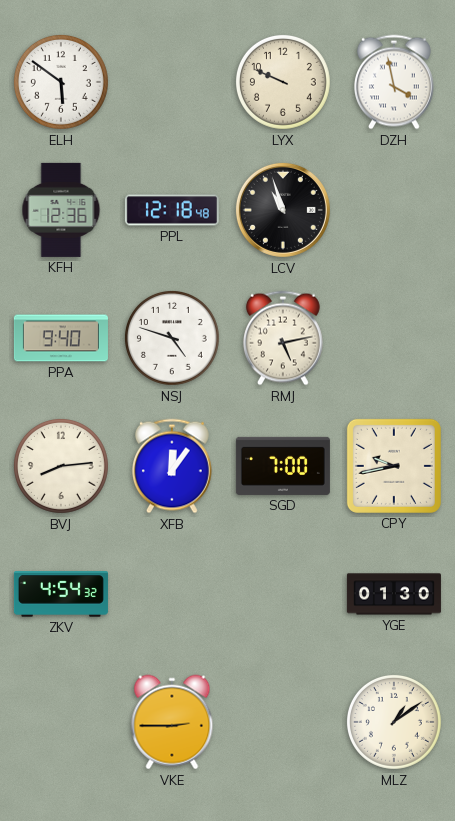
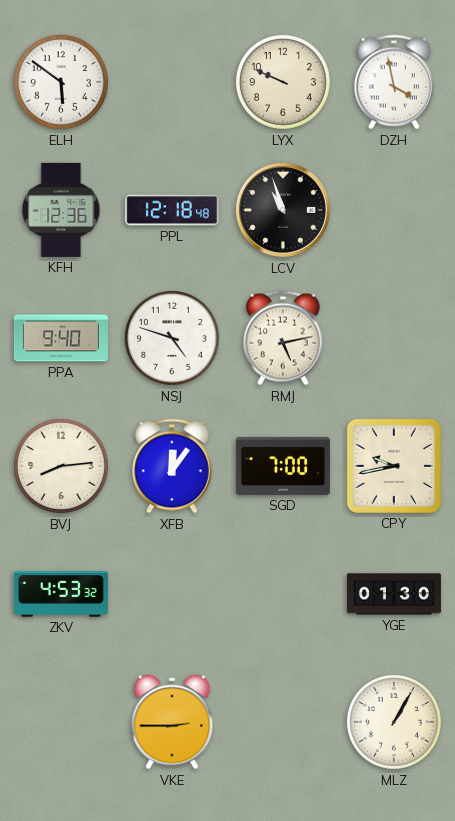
ZKV: 4:54 -> 4:53 (61, 594)
MLZ: 1:09 -> 1:05 (394, 722)
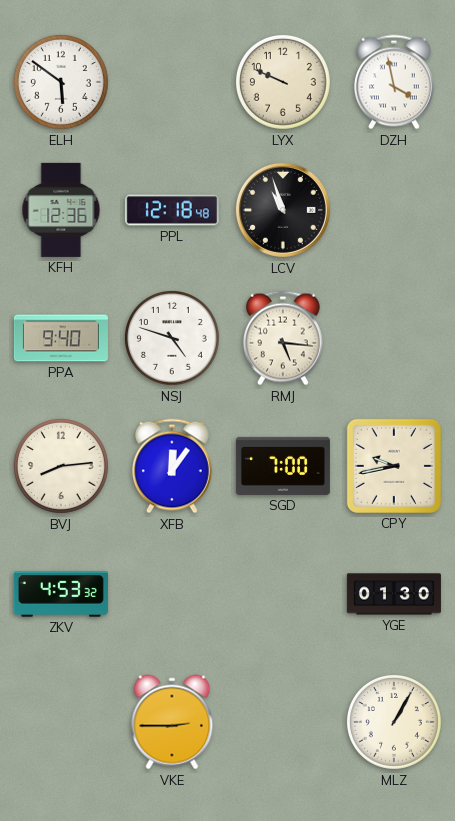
RMJ: 5:13 -> 5:16 (283, 338)
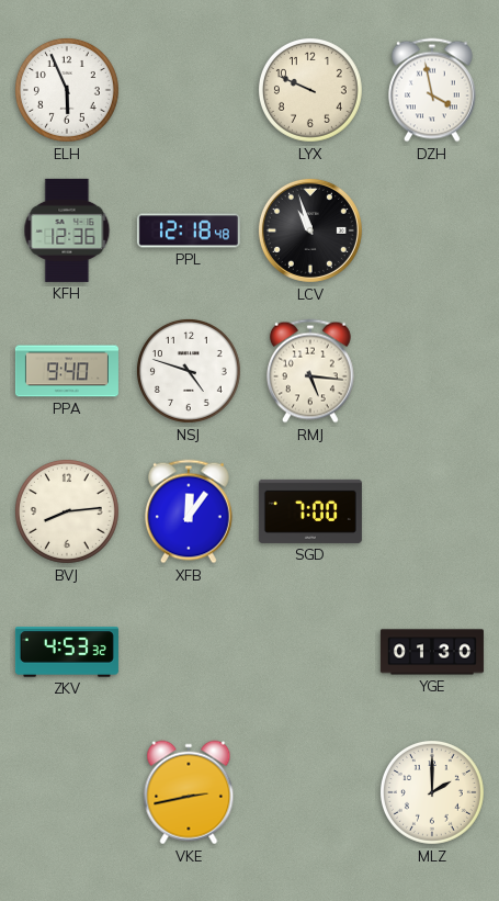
ELH: 5:51 -> 5:56 (67, 90)
CPY: 9:43 -> none (394, 466)
VKE: 2:45 -> 2:43 (189, 792)
MLZ: 1:05 -> 2:00 (432, 792)
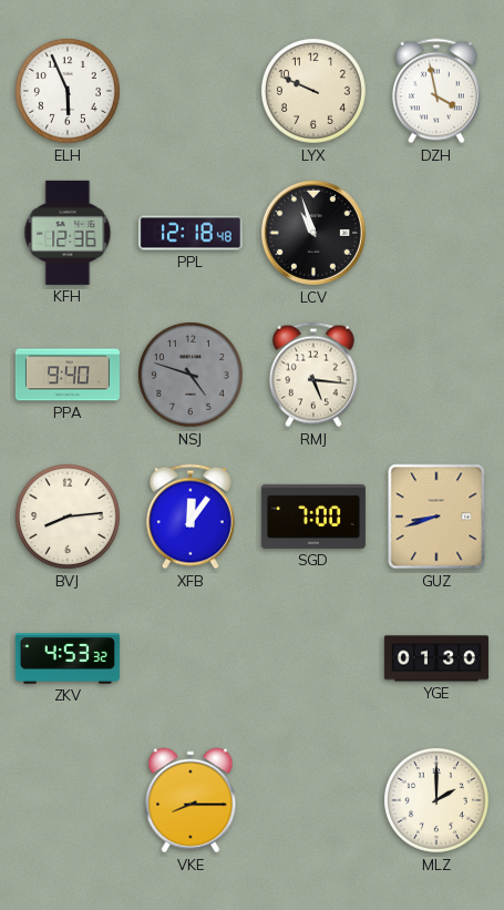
NSJ dial: white -> grey (191, 375)
GUZ: none -> 8:42 (436, 517)
VKE: 2:43 -> 8:15 (191, 800)
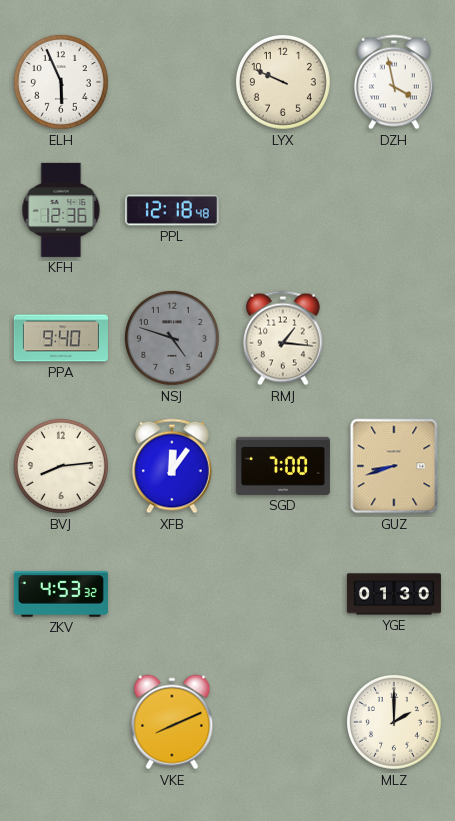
LCV: 10:57 -> none (313, 233)
RMJ: 5:16 -> 1:16 (283, 338)
VKE: 8:15 -> 8:11 (172, 722)
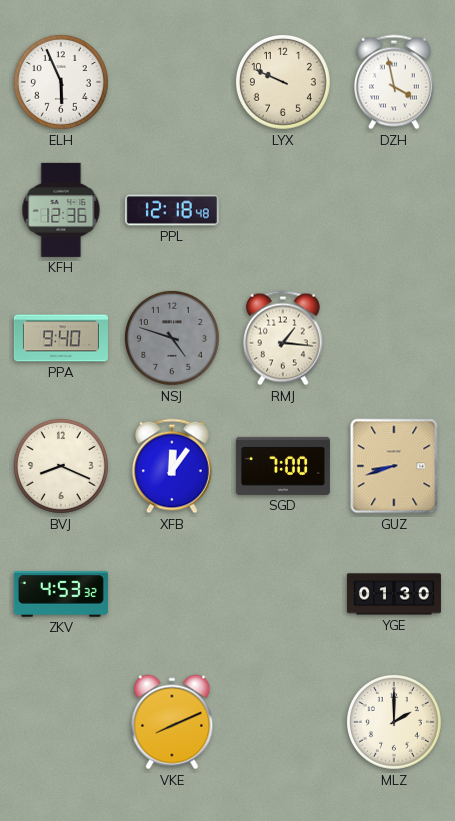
BVJ: 8:14 -> 8:19 (61, 466)
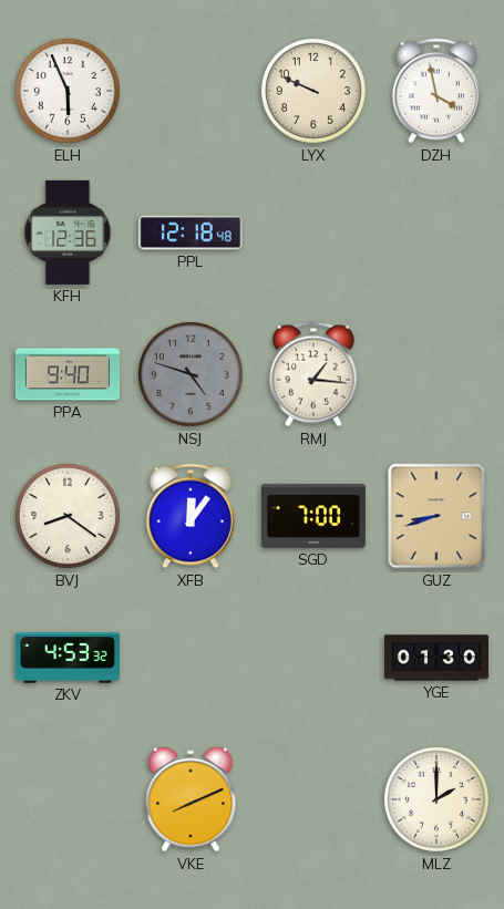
BVJ: 8:19 -> 8:21 (68, 516)
